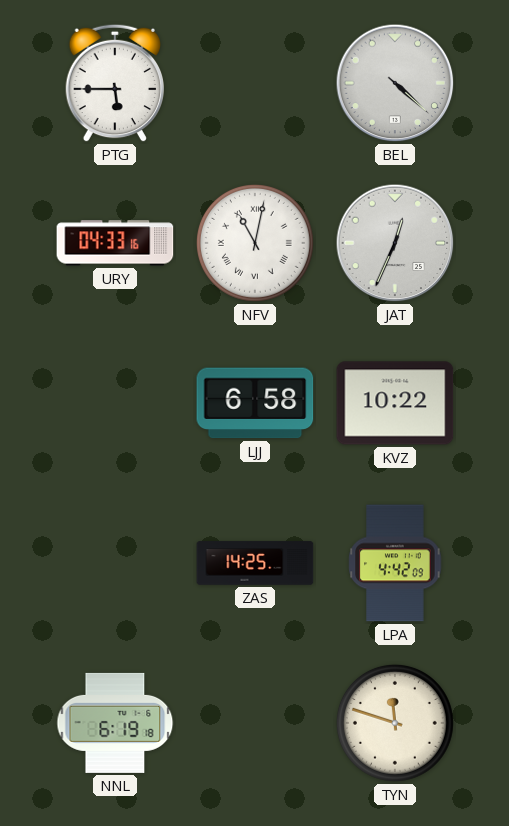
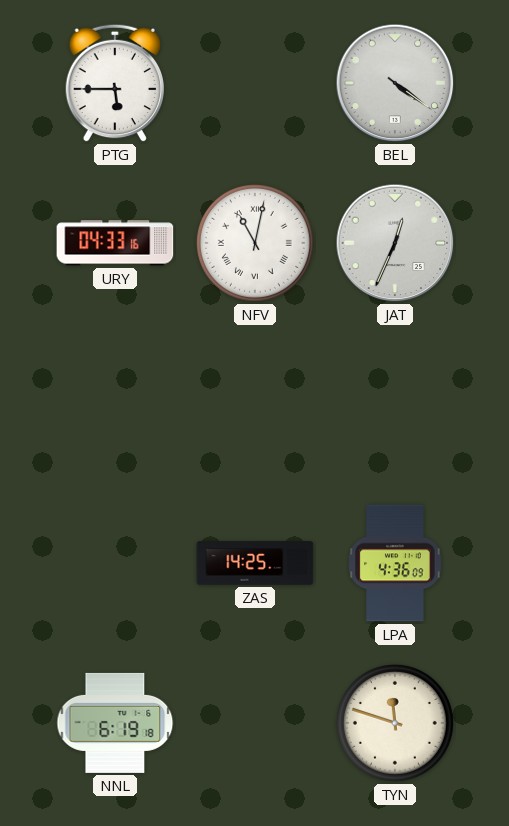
BEL: 4:22 -> 4:21 (395, 83)
LJJ: 6:58 -> none (255, 403)
KVZ: 10:22 -> none (395, 403)
LPA: 4:42 -> 4:36 (395, 563)
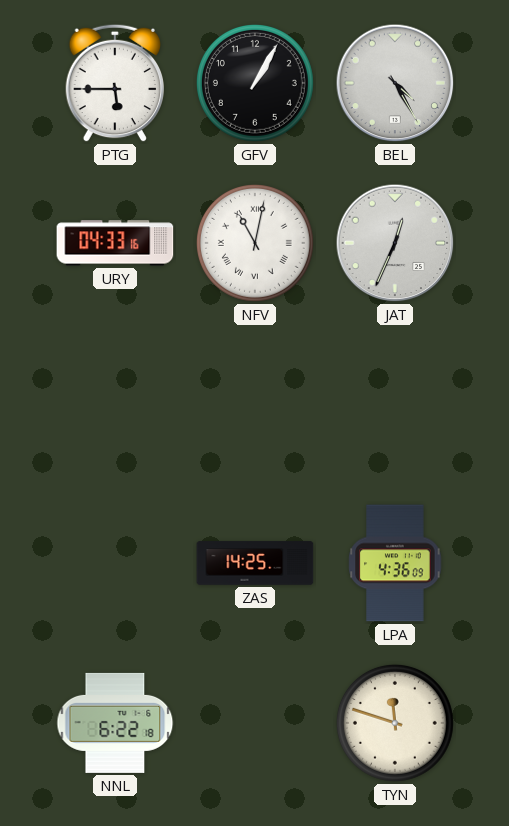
GFV: none -> 1:05 (255, 83)
BEL: 4:21 -> 4:25 (395, 83)
NNL: 6:19 -> 6:22 (115, 723)
